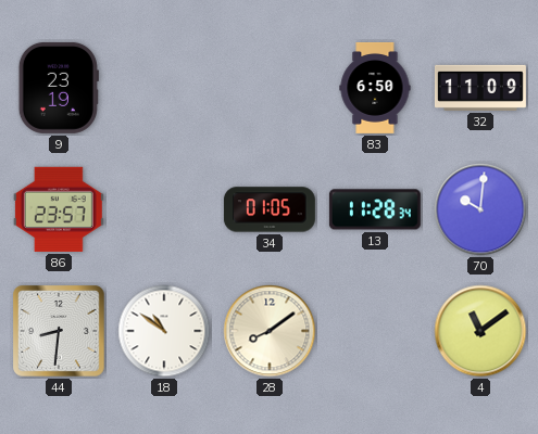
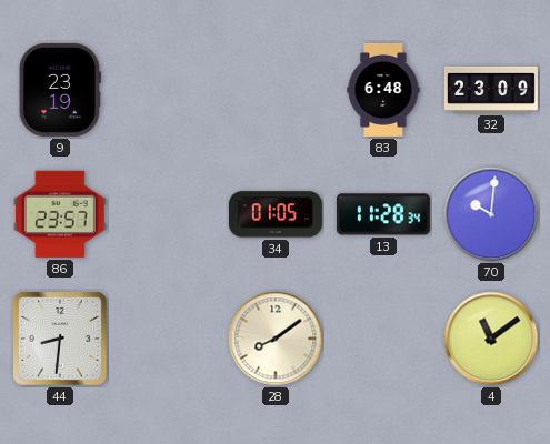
83: 6:50 -> 6:48 (383, 90)
32: 11:09 -> 23:09 (491, 90)
18: 10:51 -> none (164, 331)
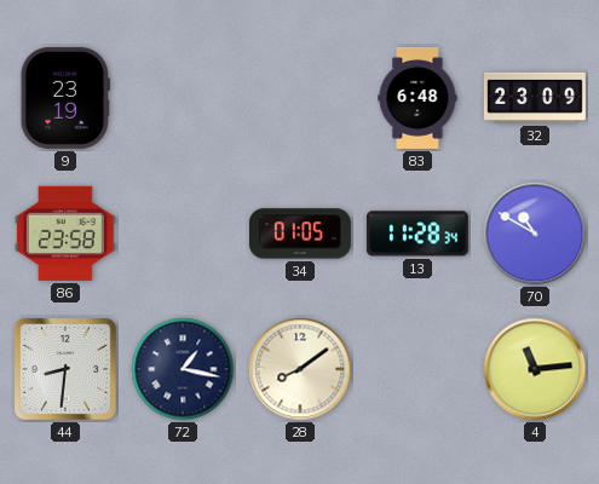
86: 23:57 -> 23:58 (65, 234)
70: 10:01 -> 10:50 (535, 234)
72: none -> 1:17 (183, 369)
4: 11:09 -> 11:14 (535, 369)
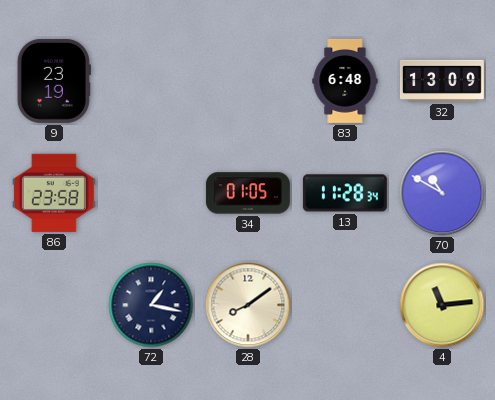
32: 23:09 -> 13:09 (442, 81)
44: 8:31 -> none (65, 369)
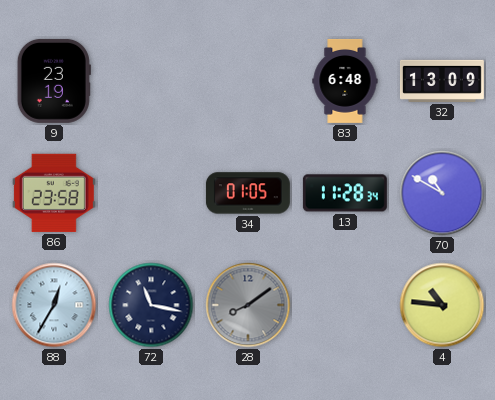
88: none -> 12:35 (54, 305)
72: 1:17 -> 11:17 (151, 305)
28 dial: cream -> grey (248, 305)
4: 11:14 -> 10:46 (442, 305)
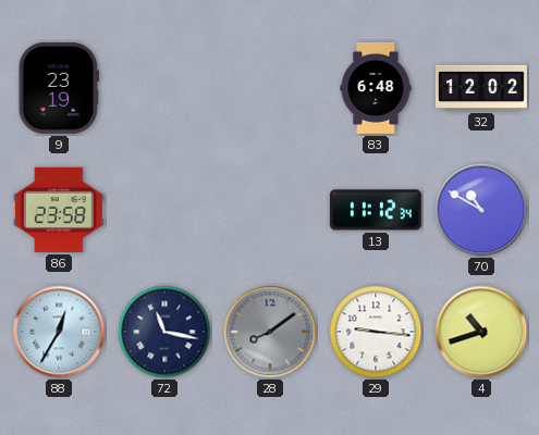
32: 13:09 -> 12:02 (481, 88)
34: 01:05 -> none (248, 193)
13: 11:28 -> 11:12 (376, 210)
29: none -> 9:16 (376, 332)
4: 10:46 -> 10:42 (481, 332)
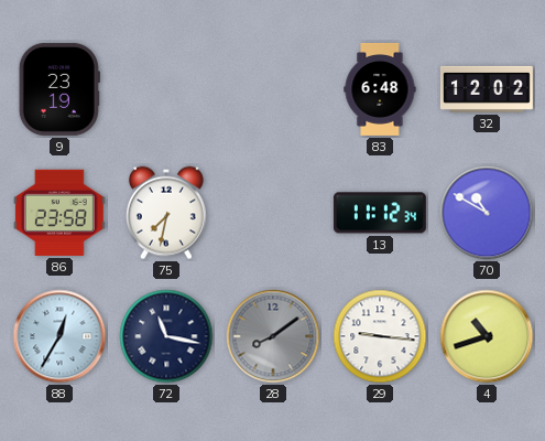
75: none -> 7:32 (166, 213)
